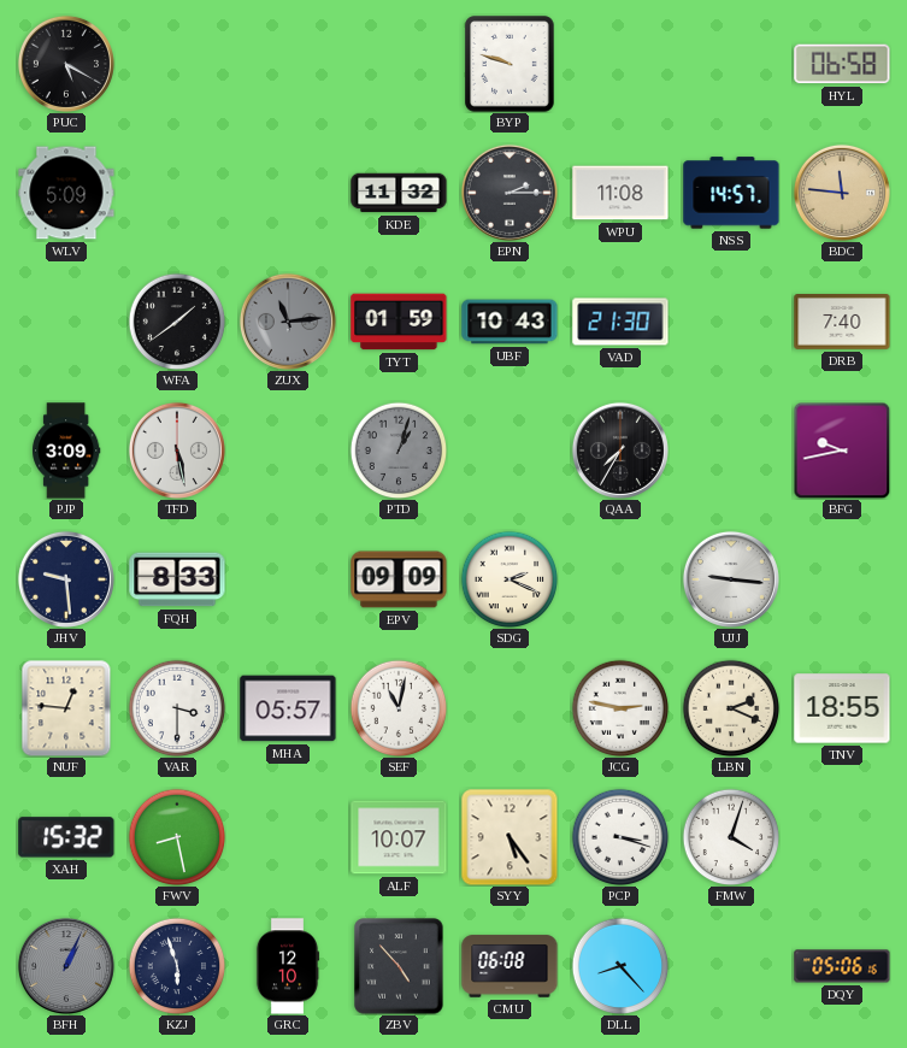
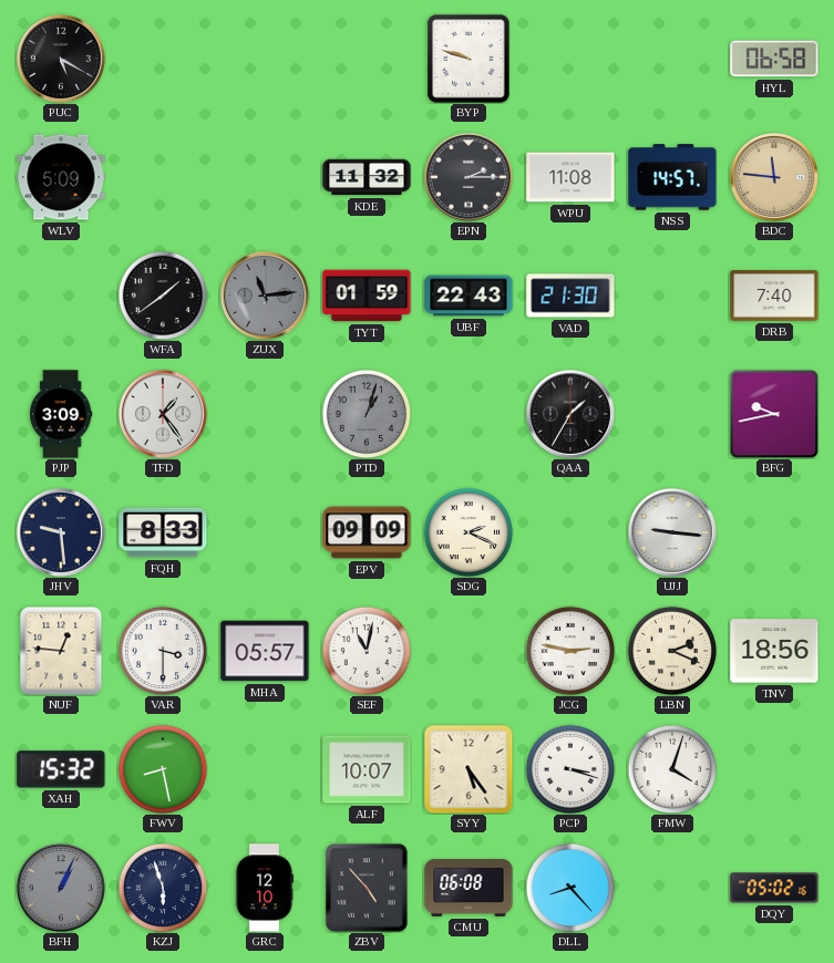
UBF: 10:43 -> 22:43 (469, 296)
TFD: 5:28 -> 1:24 (163, 414)
QAA: 7:35 -> 1:35 (570, 414)
TNV: 18:55 -> 18:56 (774, 651)
DQY: 05:06 -> 05:02 (774, 888)
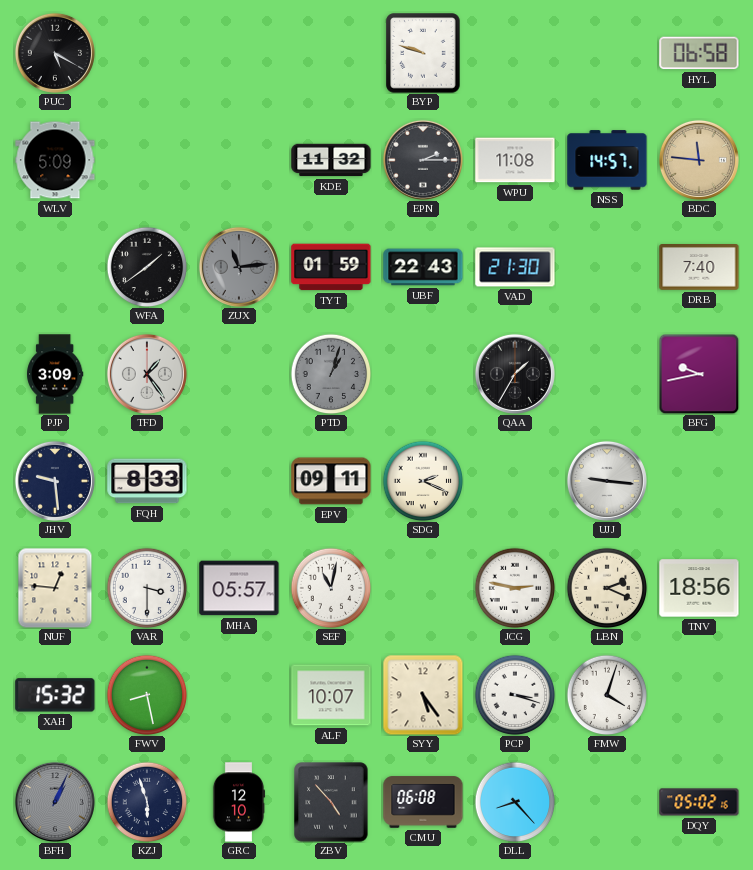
EPV: 09:09 -> 09:11 (331, 481)
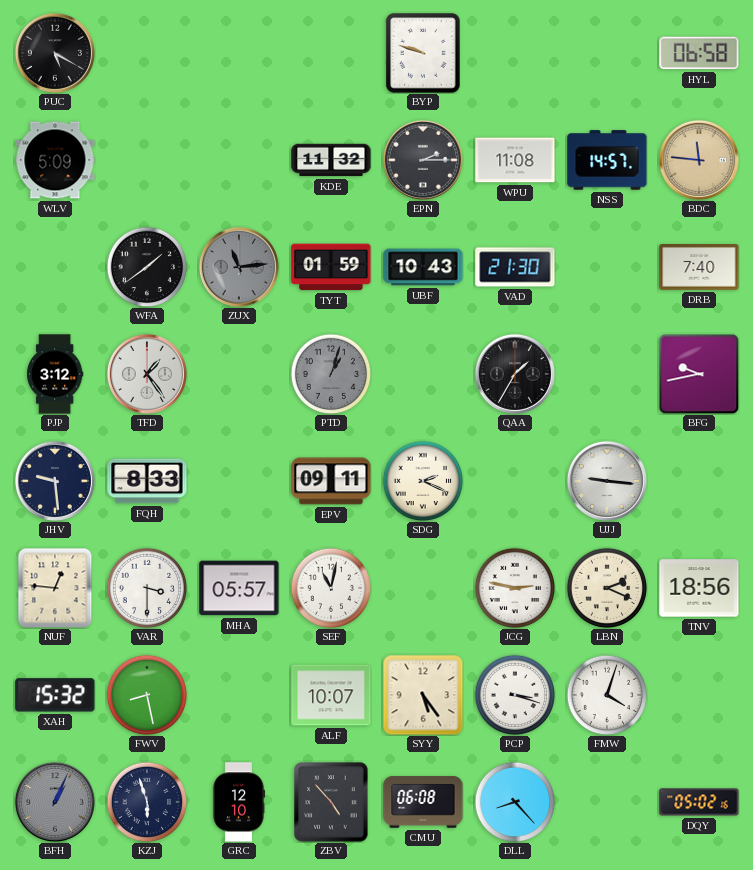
UBF: 22:43 -> 10:43 (423, 267)
PJP: 3:09 -> 3:12 (56, 374)
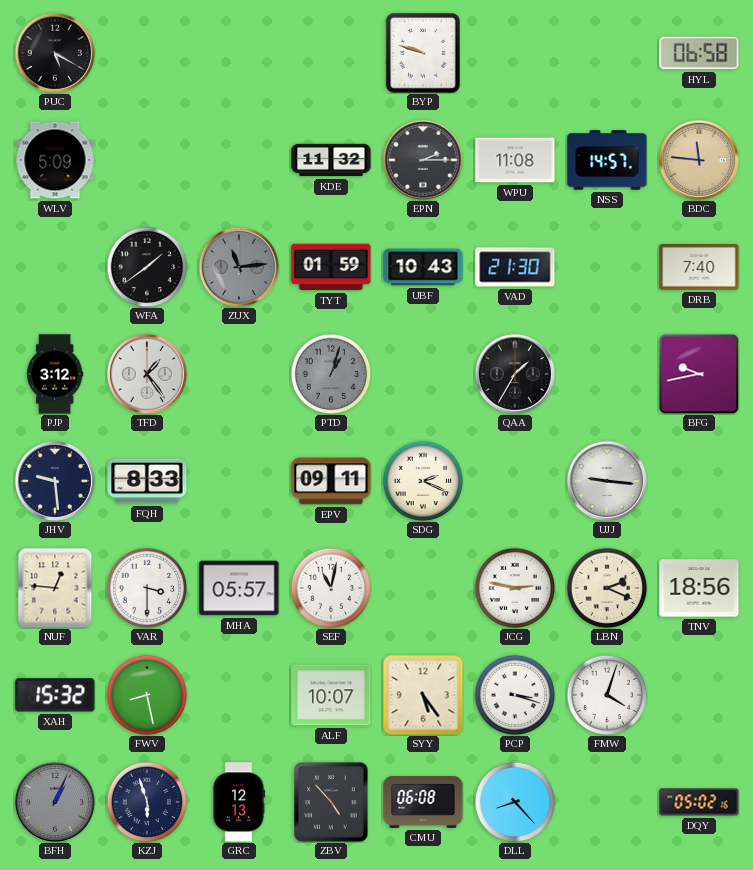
GRC: 12:10 -> 12:13 (239, 802)
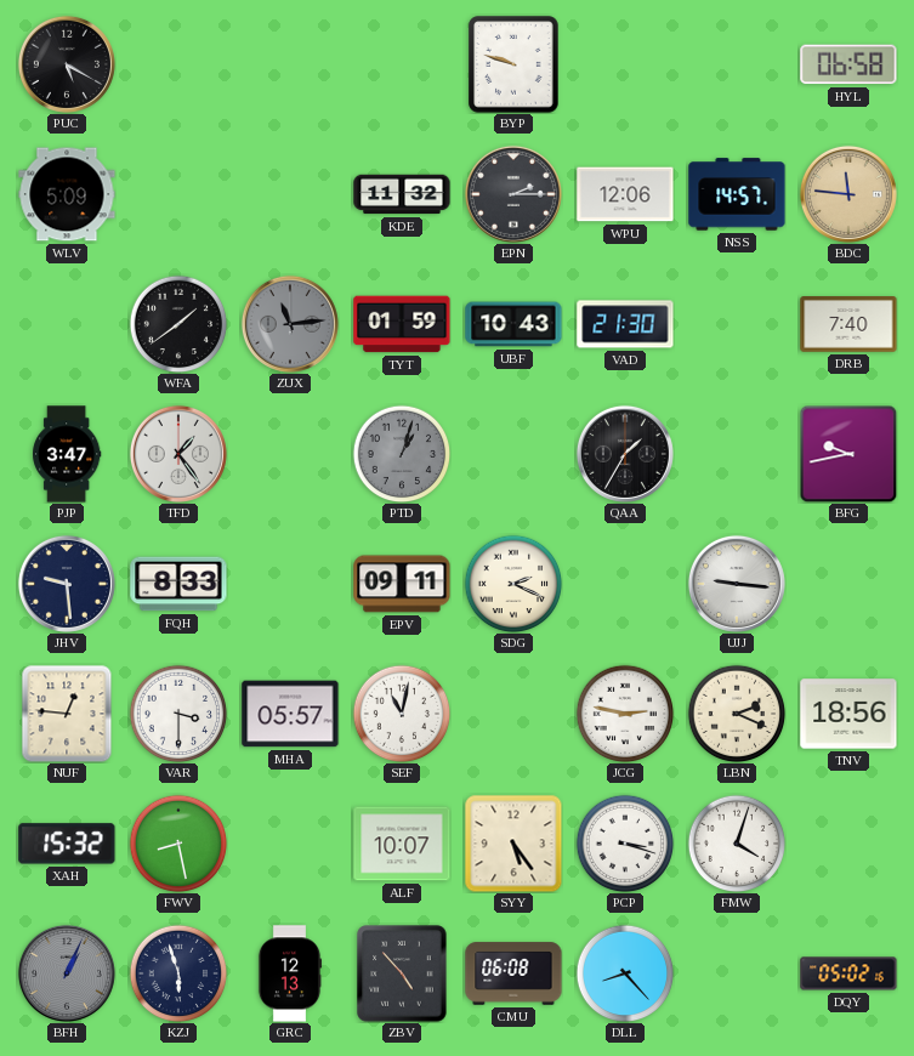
WPU: 11:08 -> 12:06 (625, 194)
PJP: 3:12 -> 3:47 (68, 454)
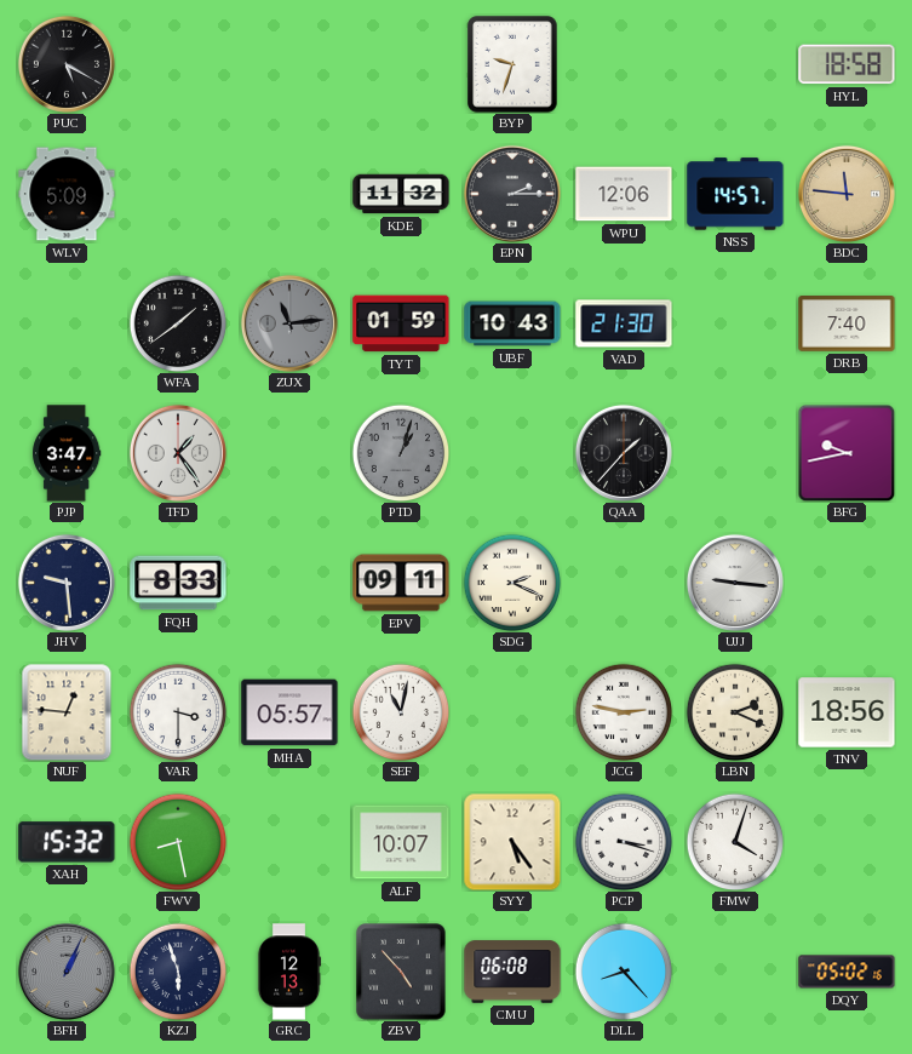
BYP: 9:48 -> 9:33 (512, 64)
HYL: 06:58 -> 18:58 (847, 64)
QAA: 1:35 -> 1:37 (624, 453)
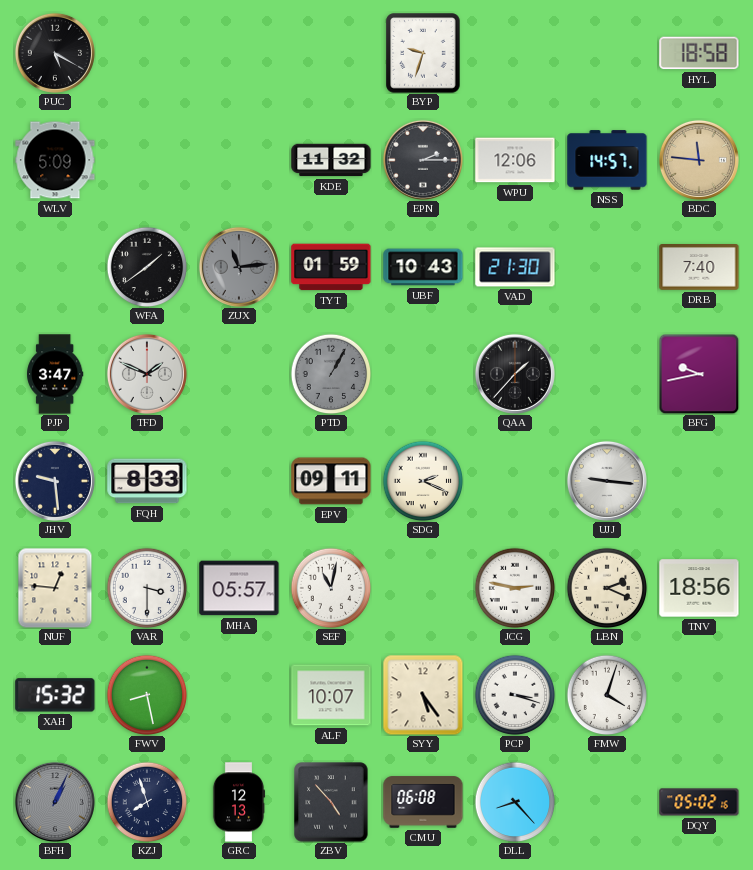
TFD: 1:24 -> 1:49 (147, 374)
PTD: 1:03 -> 1:05 (331, 374)
KZJ: 5:57 -> 7:57 (147, 802)
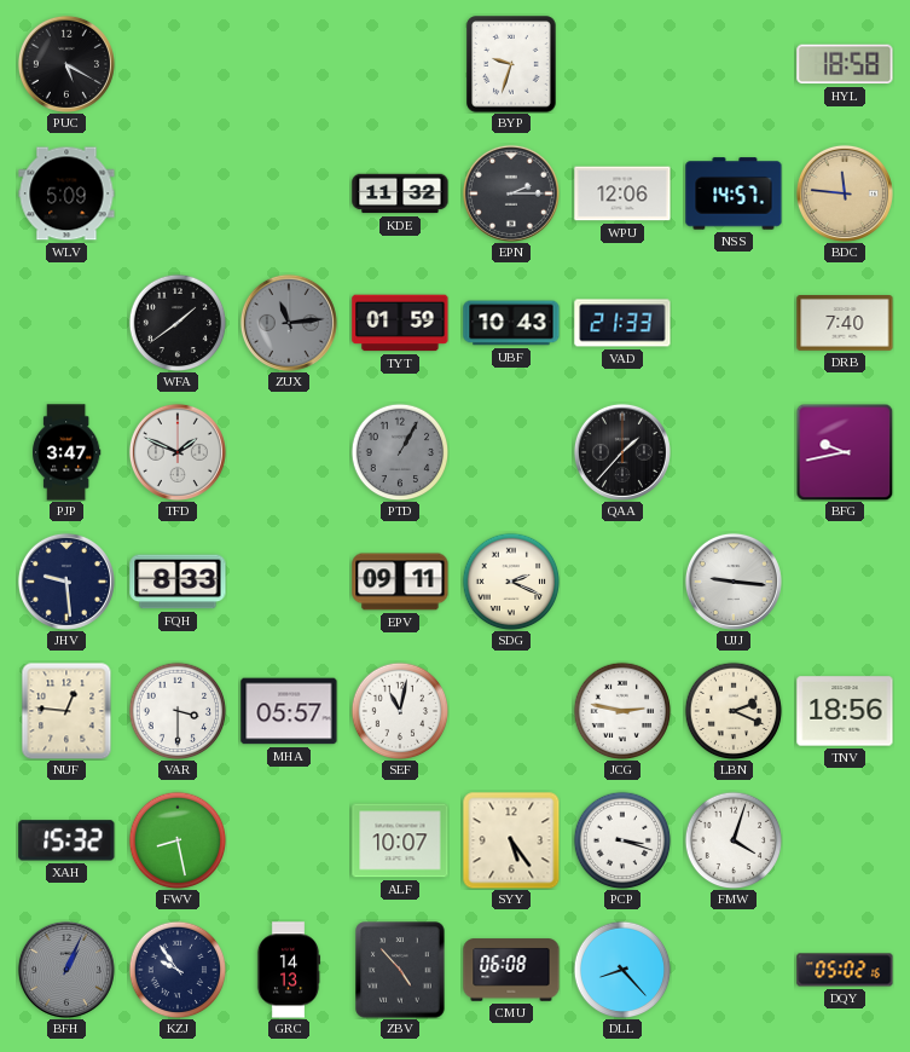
VAD: 21:30 -> 21:33 (622, 323)
KZJ: 7:57 -> 9:54 (178, 970)
GRC: 12:13 -> 14:13 (289, 970)
